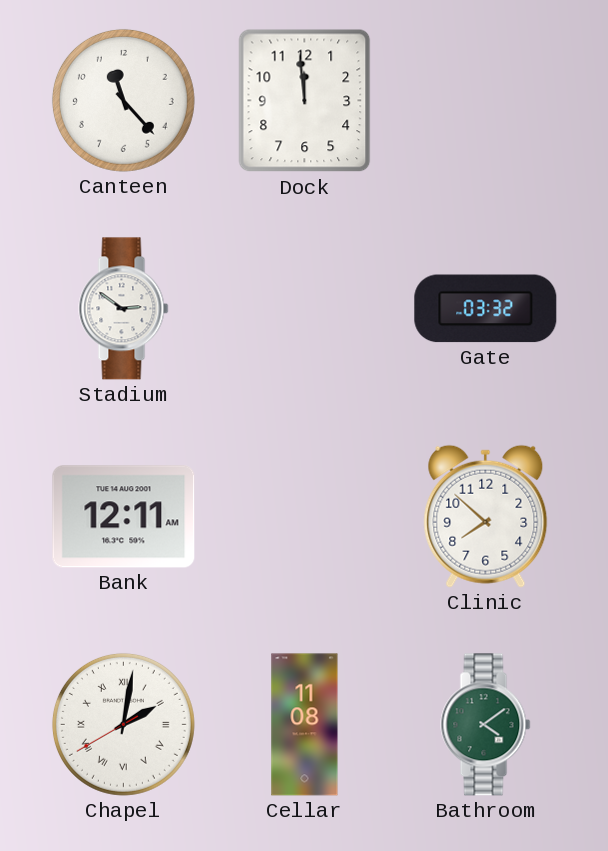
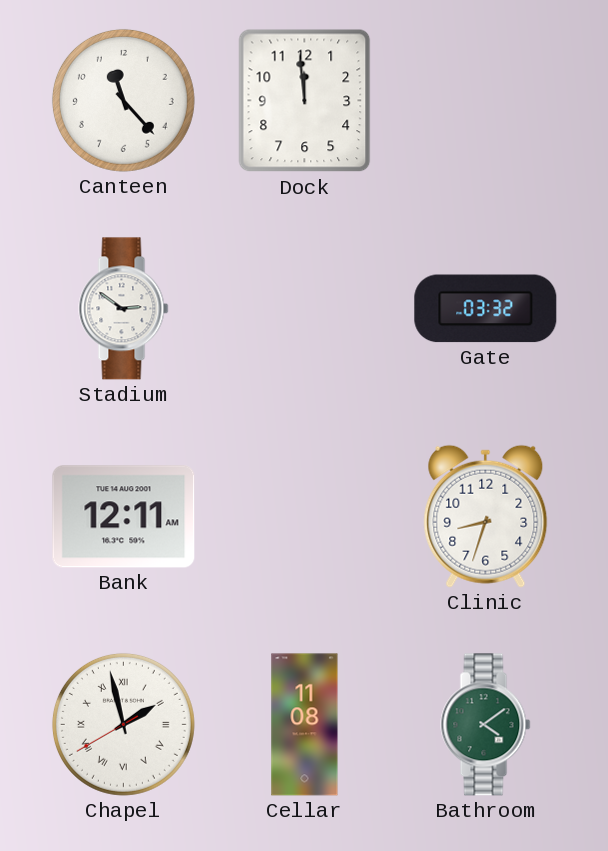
Clinic: 7:52 -> 8:33 (486, 516)
Chapel: 2:01 -> 1:57 (123, 724)
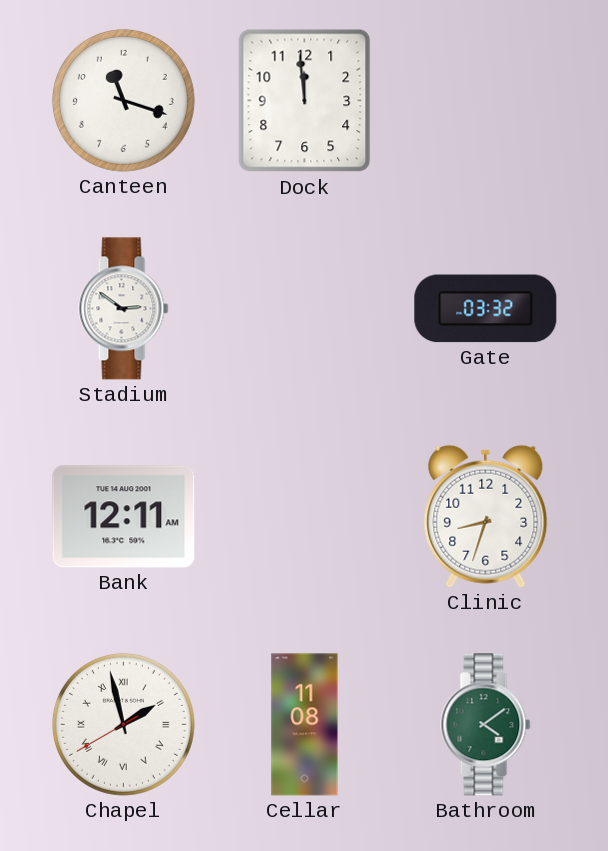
Canteen: 11:23 -> 11:18 (123, 100)
